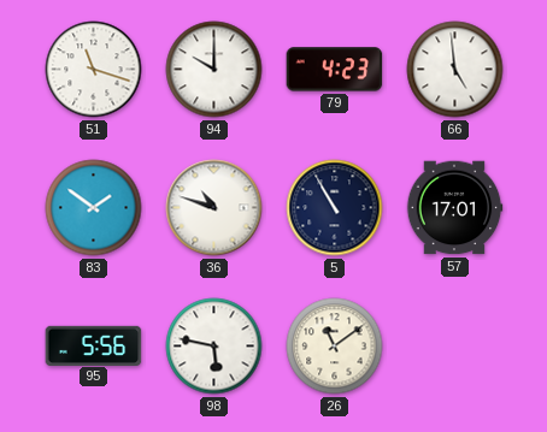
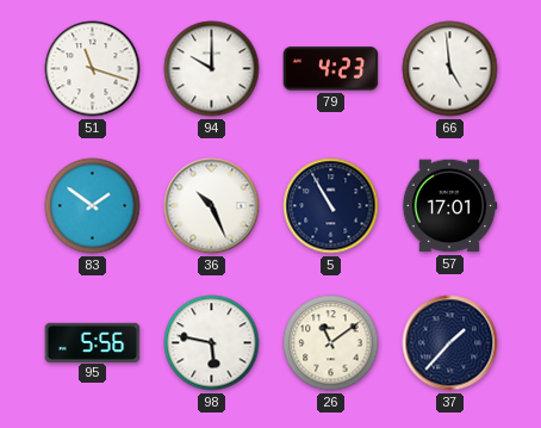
36: 10:48 -> 10:26 (212, 206)
37: none -> 1:37 (450, 343)
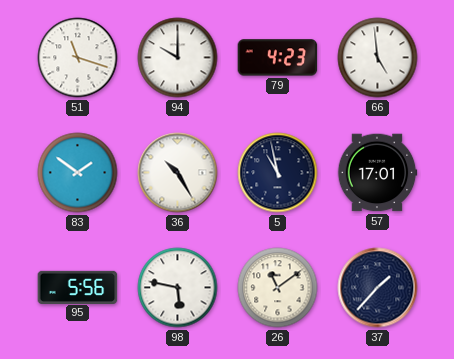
36: 10:26 -> 10:25 (178, 173)
5: 10:55 -> 10:58 (278, 173)
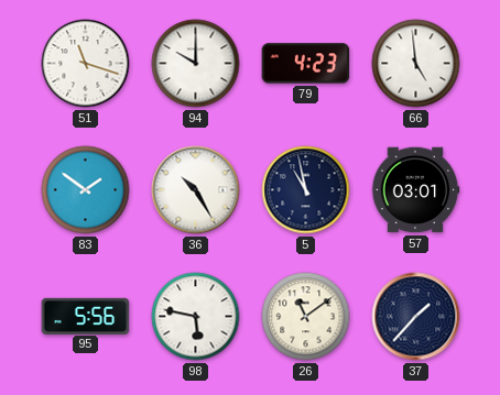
57: 17:01 -> 03:01 (415, 190)
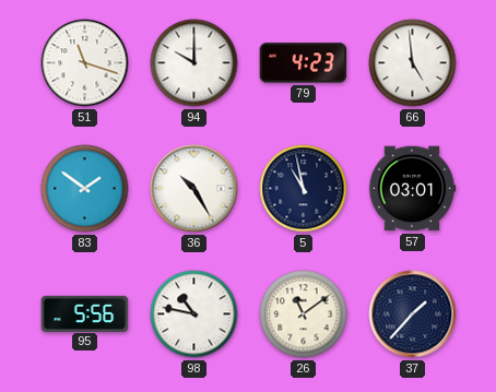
98: 5:47 -> 10:47 (194, 314)
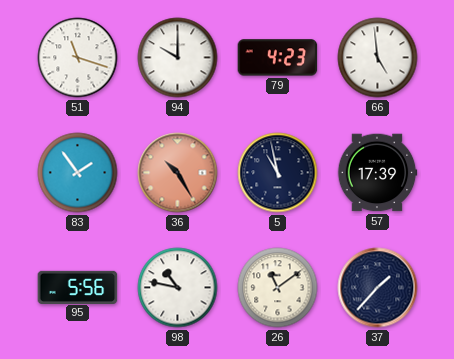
83: 1:51 -> 1:54 (78, 173)
36 dial: white -> salmon (178, 173)
57: 03:01 -> 17:39 (377, 173)
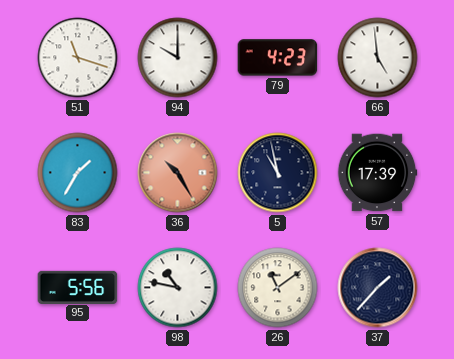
83: 1:54 -> 1:35 (78, 173)
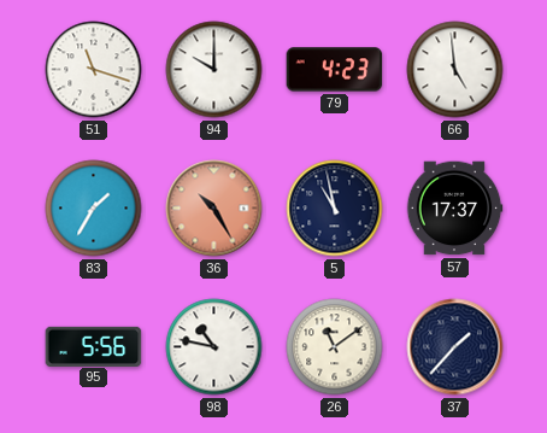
57: 17:39 -> 17:37 (454, 209)
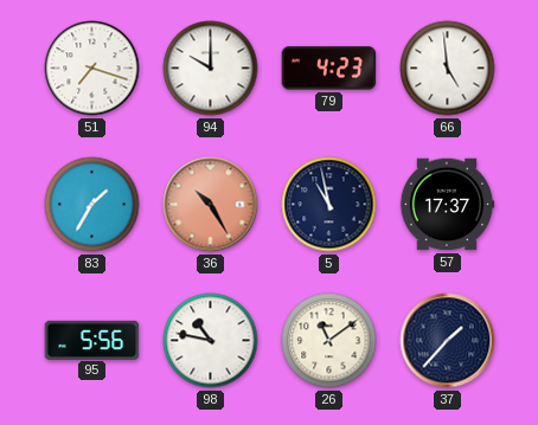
51: 11:18 -> 7:18 (92, 69)
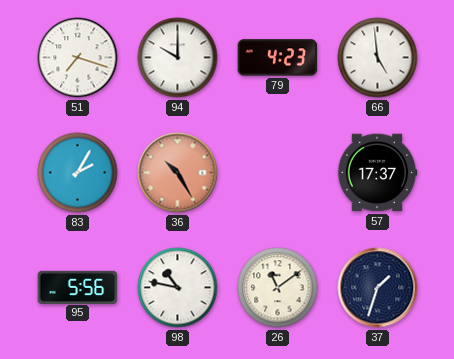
83: 1:35 -> 2:05 (78, 173)
5: 10:58 -> none (329, 205)
37: 1:37 -> 1:33 (378, 288)
